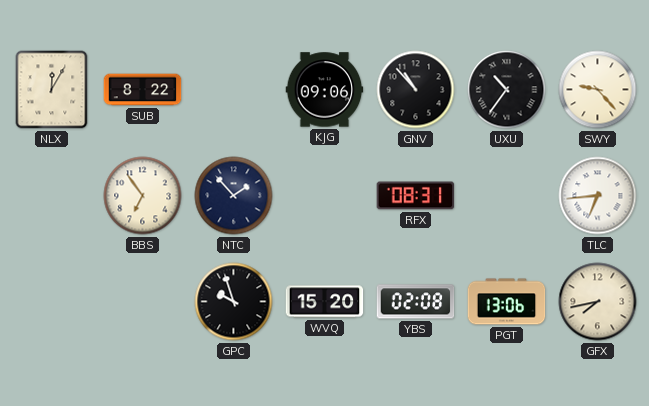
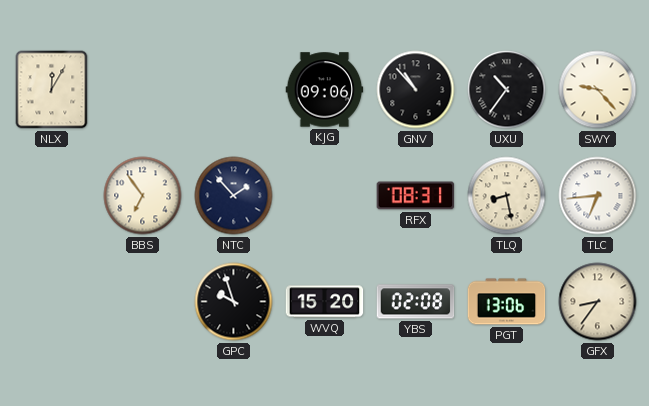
SUB: 8:22 -> none (143, 90)
TLQ: none -> 8:28 (507, 196)
GFX: 7:43 -> 8:36 (598, 302)
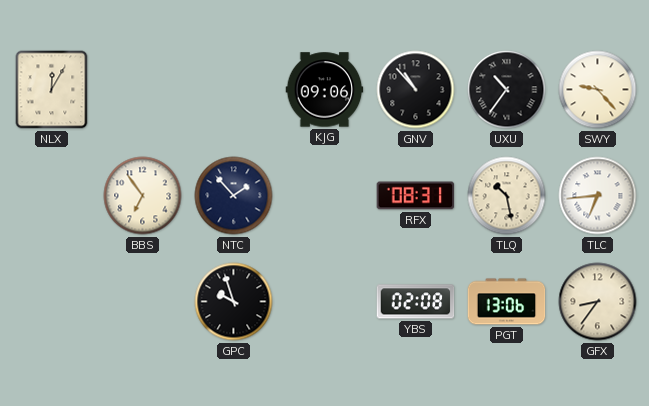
TLQ: 8:28 -> 10:28 (507, 196)
WVQ: 15:20 -> none (325, 302)
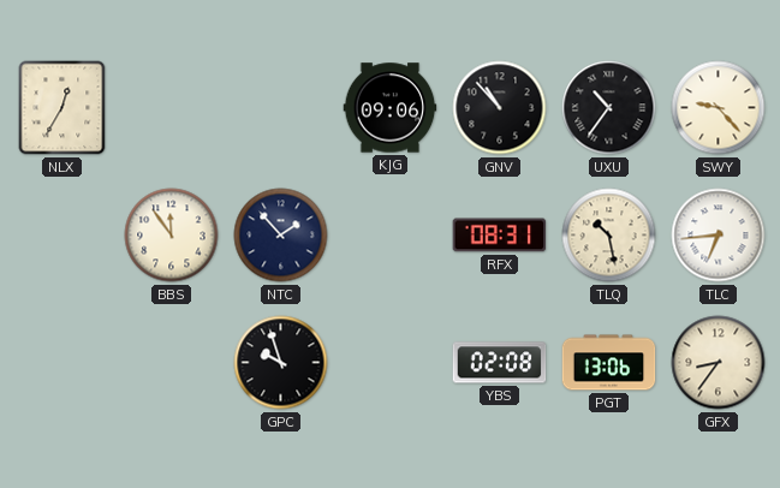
NLX: 12:05 -> 12:35 (62, 108)
BBS: 6:54 -> 11:54 (172, 236)
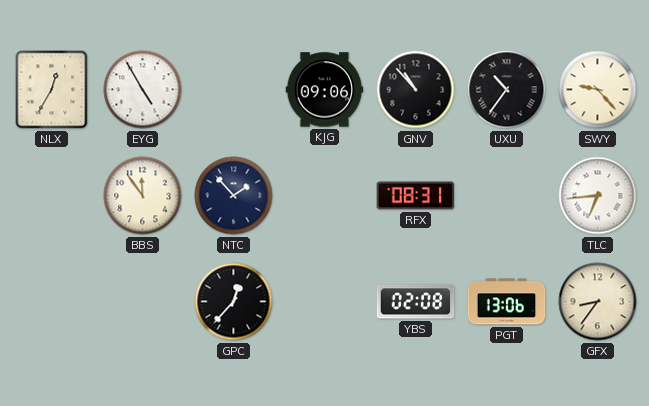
EYG: none -> 4:55 (143, 90)
TLQ: 10:28 -> none (609, 236)
GPC: 9:57 -> 12:37 (234, 302)
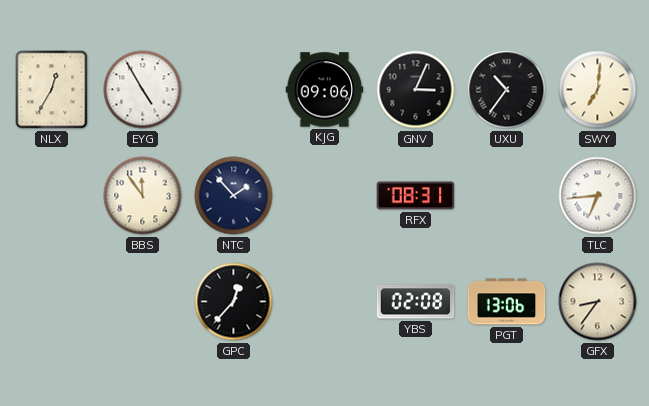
GNV: 10:53 -> 3:04 (416, 90)
SWY: 9:23 -> 7:01 (598, 90)
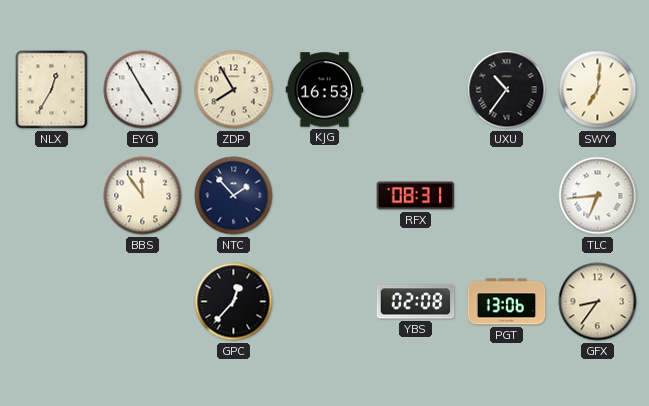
ZDP: none -> 7:55 (234, 90)
KJG: 09:06 -> 16:53 (325, 90)
GNV: 3:04 -> none (416, 90)
